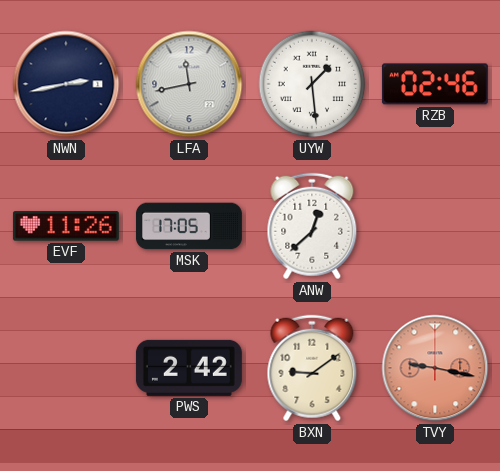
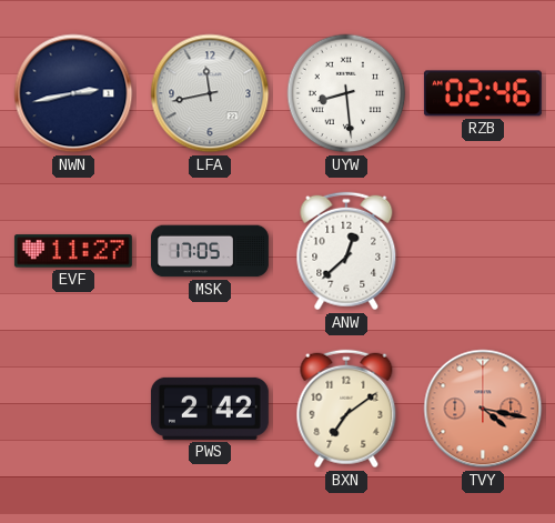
UYW: 1:29 -> 8:29 (346, 93)
EVF: 11:26 -> 11:27 (73, 251)
BXN: 9:09 -> 7:09 (346, 409)
TVY: 9:17 -> 4:17 (483, 409)
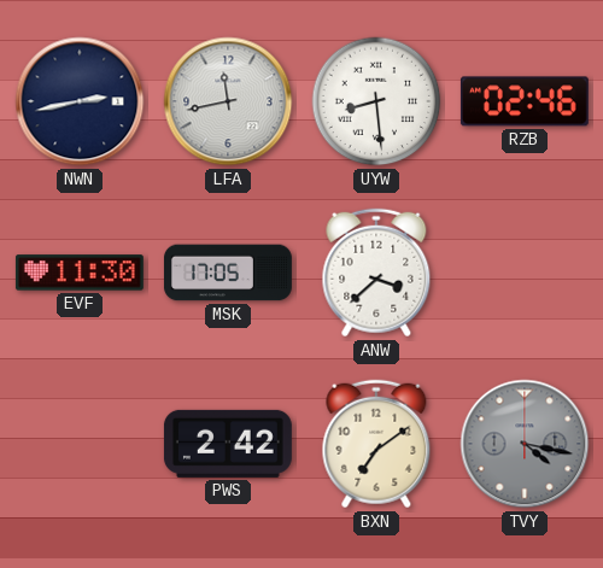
EVF: 11:27 -> 11:30 (80, 273)
ANW: 12:38 -> 3:38 (376, 273)
TVY dial: salmon -> grey (525, 444)
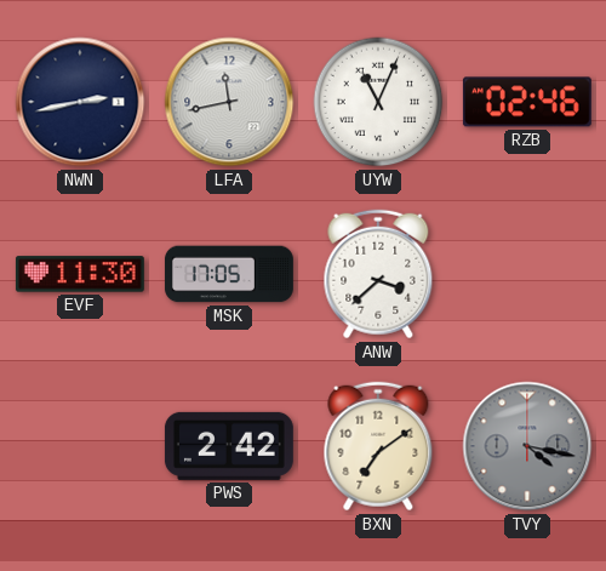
UYW: 8:29 -> 11:04 (378, 102)
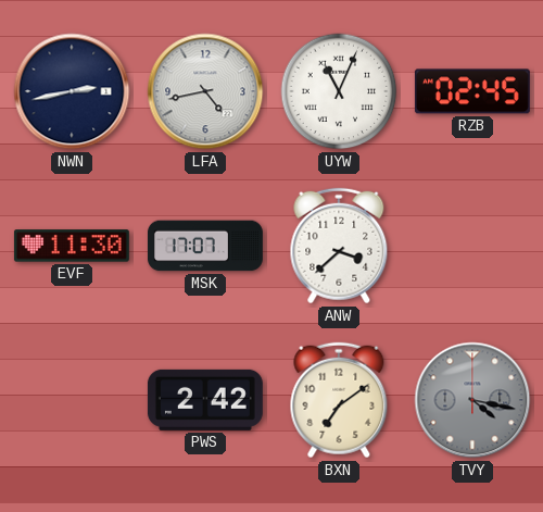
LFA: 11:43 -> 4:43 (205, 91)
RZB: 02:46 -> 02:45 (472, 91)
MSK: 17:05 -> 17:07 (205, 246)
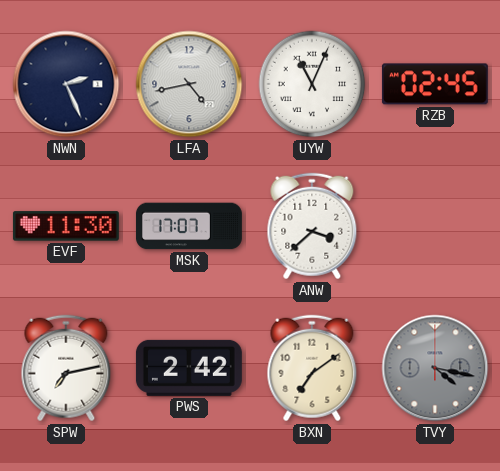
NWN: 2:43 -> 2:26 (66, 84)
SPW: none -> 7:13 (66, 368)
